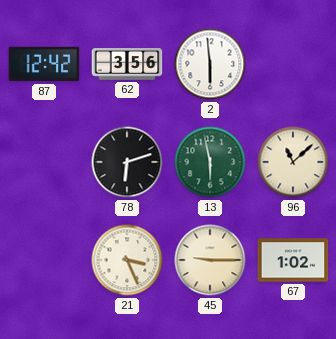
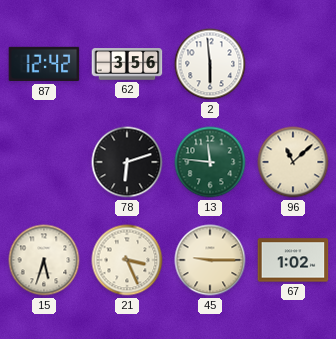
13: 5:58 -> 11:46 (210, 162)
15: none -> 5:33 (44, 260)
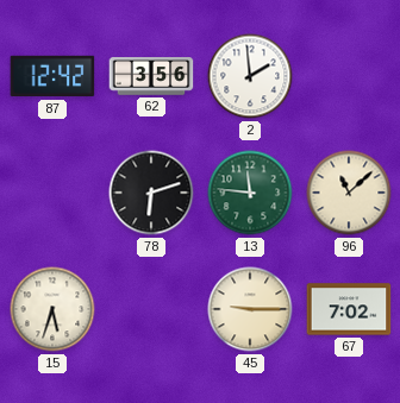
2: 5:59 -> 1:59 (250, 76)
21: 3:26 -> none (127, 260)
67: 1:02 -> 7:02 (349, 309)
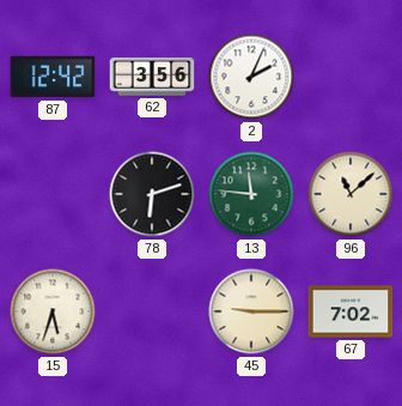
2: 1:59 -> 2:04 (251, 77)
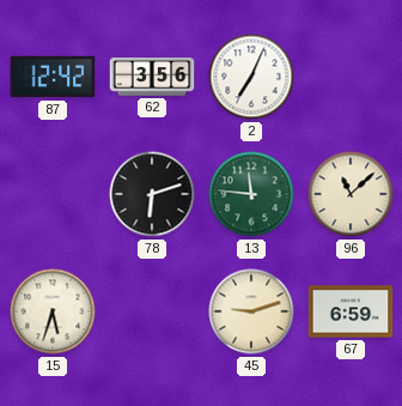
2: 2:04 -> 7:04 (251, 77)
45: 9:15 -> 9:12 (251, 311)
67: 7:02 -> 6:59 (351, 311)
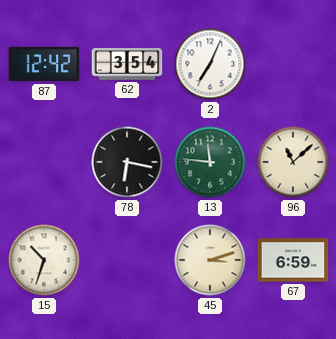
62: 3:56 -> 3:54 (127, 64)
78: 6:12 -> 6:17 (127, 162)
15: 5:33 -> 10:33 (44, 260)
45: 9:12 -> 3:12 (210, 260)
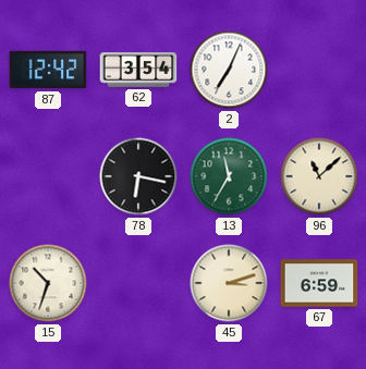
13: 11:46 -> 11:35 (229, 176)
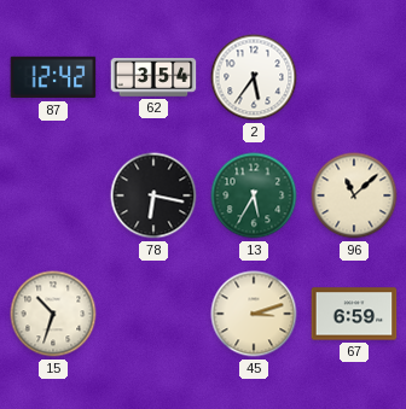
2: 7:04 -> 5:36 (254, 77)
13: 11:35 -> 5:35 (254, 195)
